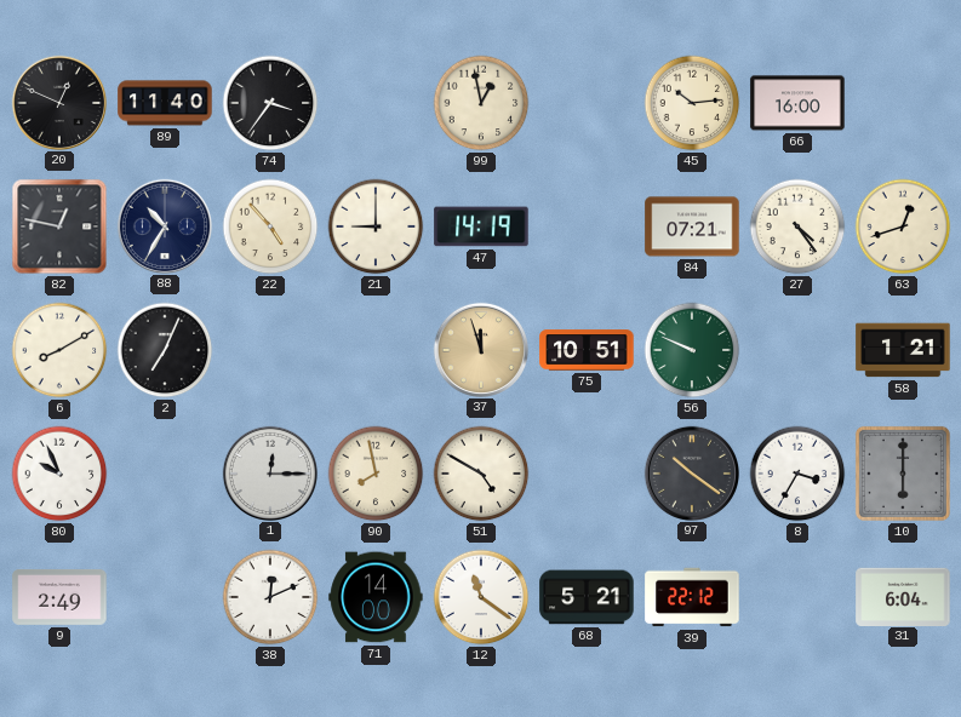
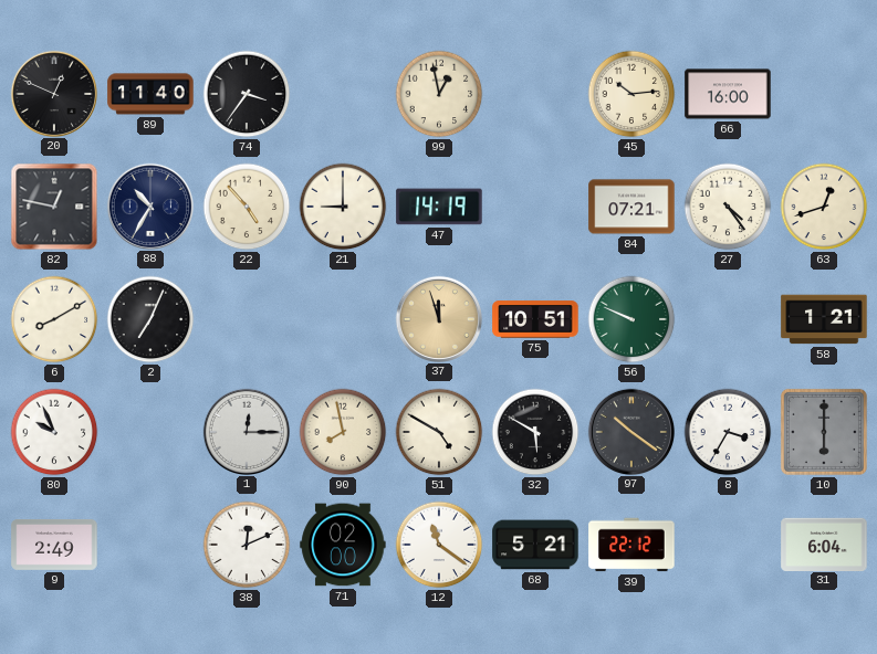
32: none -> 5:50 (535, 432)
71: 14:00 -> 02:00 (343, 545)
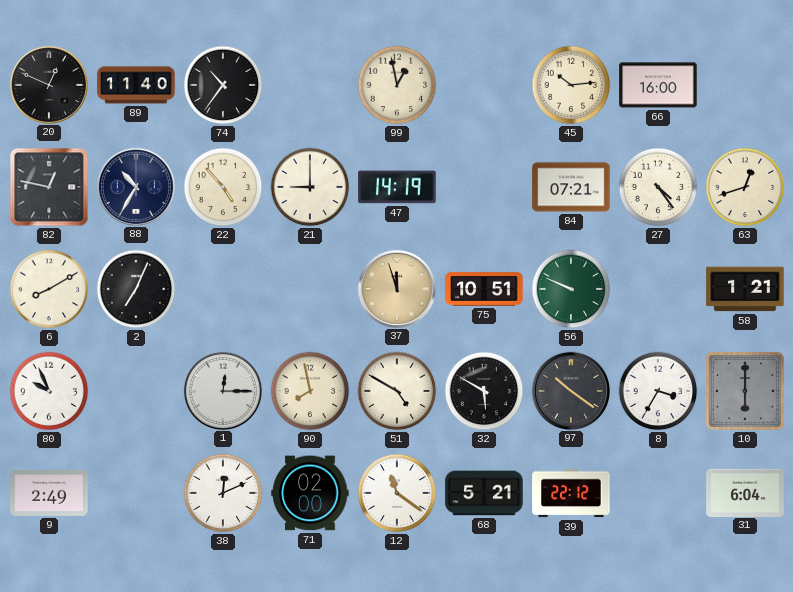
74: 3:36 -> 10:36 (223, 85)
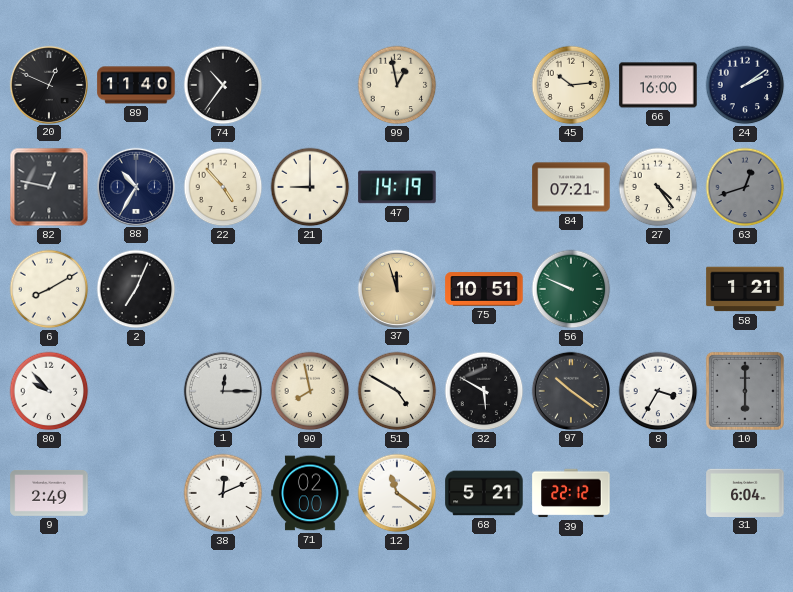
24: none -> 2:09 (745, 85)
63 dial: cream -> grey (745, 187)
80: 9:56 -> 9:53 (49, 391)
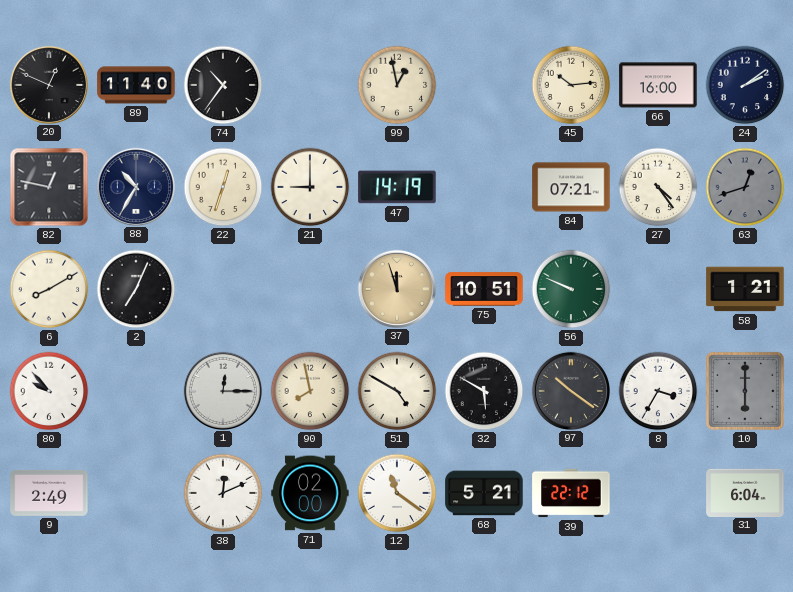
22: 4:53 -> 12:33 (223, 187)
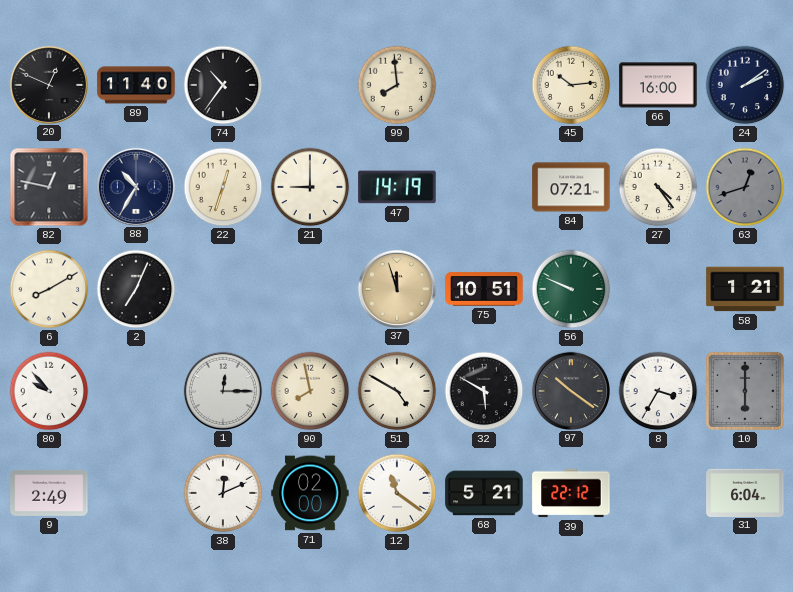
99: 12:58 -> 7:59 (397, 85)
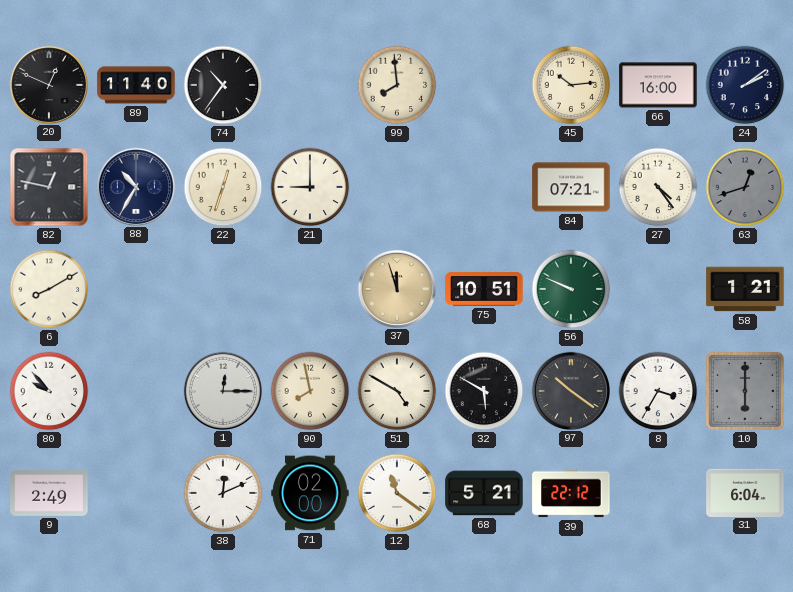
47: 14:19 -> none (397, 187)
2: 7:04 -> none (136, 289)
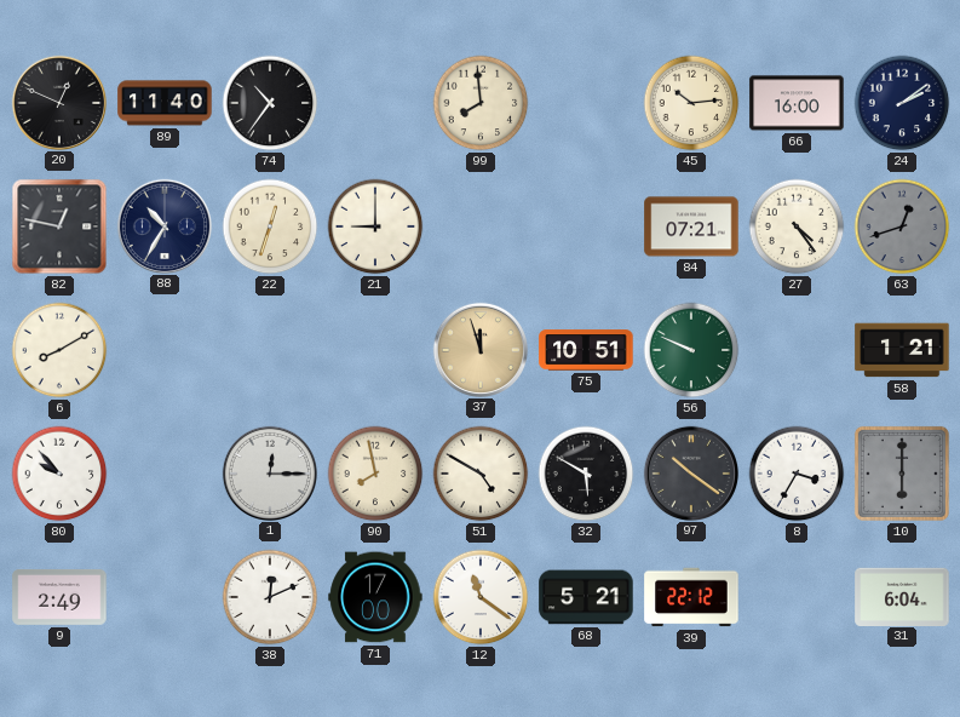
71: 02:00 -> 17:00 (375, 597)
